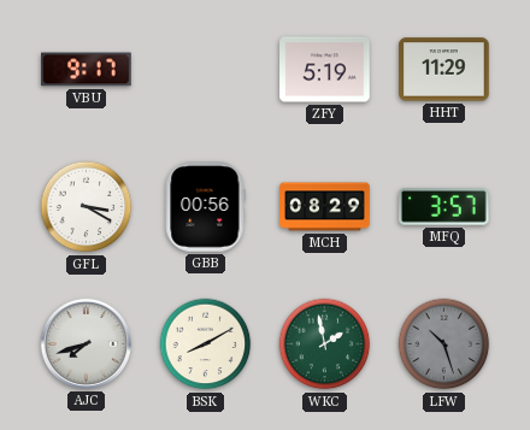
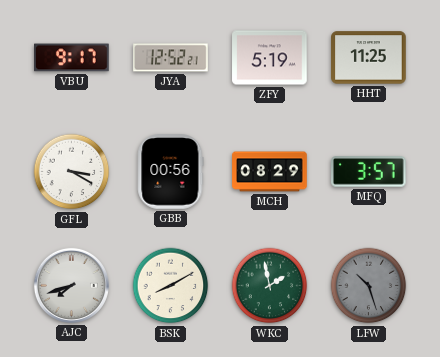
JYA: none -> 12:52 (171, 58)
HHT: 11:29 -> 11:25 (369, 58)
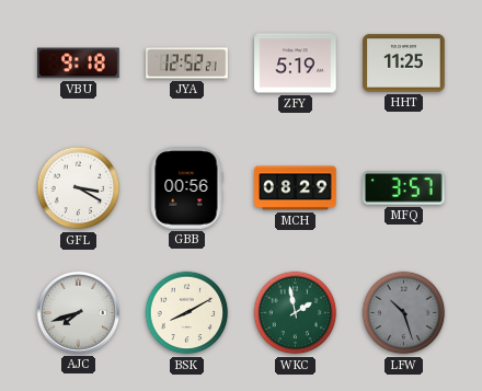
VBU: 9:17 -> 9:18 (79, 64)
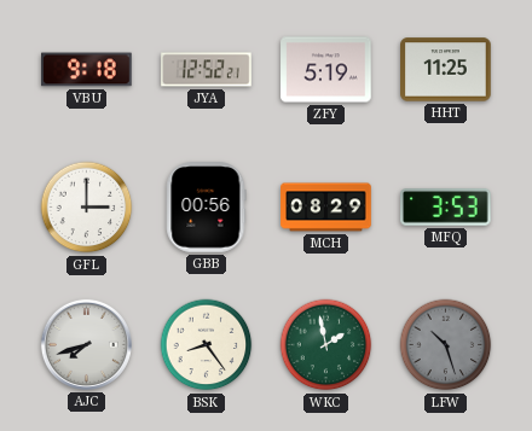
GFL: 3:20 -> 3:00 (87, 208)
MFQ: 3:57 -> 3:53 (446, 208)
BSK: 8:10 -> 8:24 (207, 345)
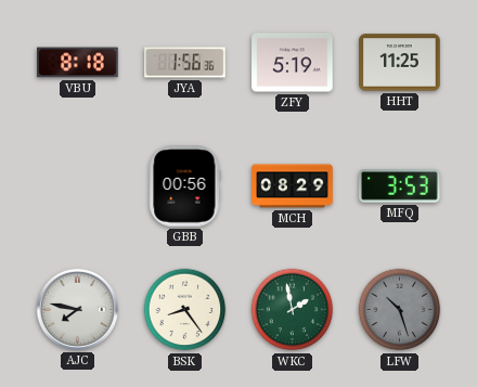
VBU: 9:18 -> 8:18 (78, 63)
JYA: 12:52 -> 1:56 (185, 63)
GFL: 3:00 -> none (87, 208)
AJC: 7:42 -> 7:47 (77, 309)
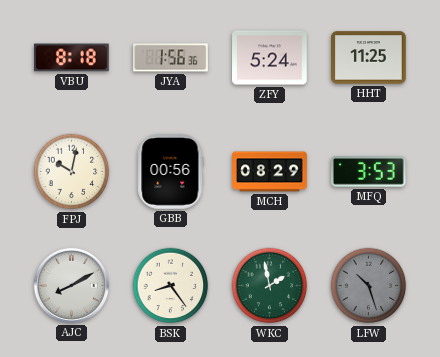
ZFY: 5:19 -> 5:24 (270, 58)
FPJ: none -> 10:02 (72, 172)
AJC: 7:47 -> 8:10 (71, 285)
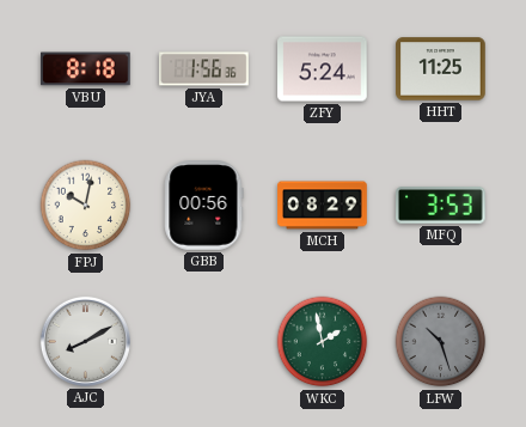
BSK: 8:24 -> none (171, 286)
